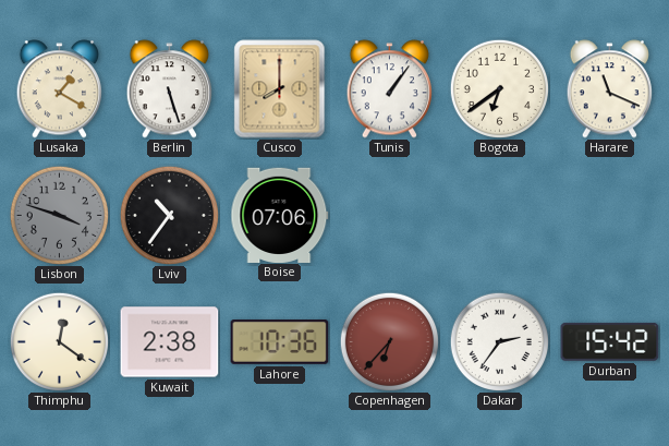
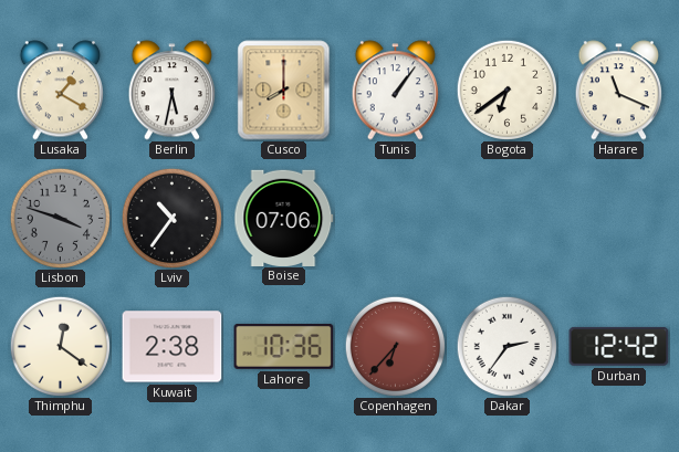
Berlin: 5:27 -> 5:32 (171, 91)
Durban: 15:42 -> 12:42 (619, 346)
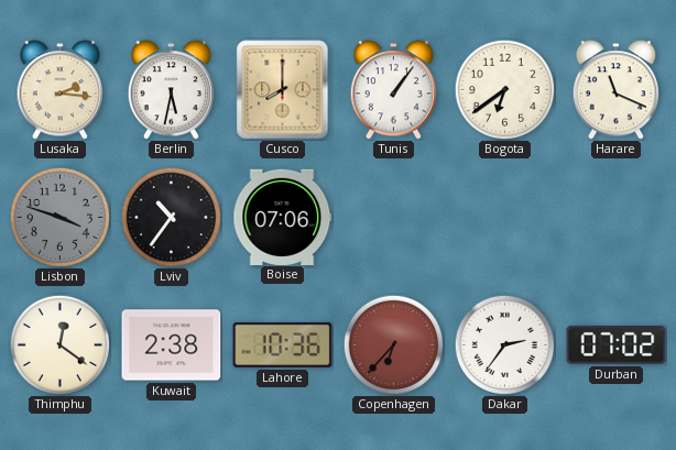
Lusaka: 1:20 -> 2:16 (59, 90)
Durban: 12:42 -> 07:02 (617, 344)
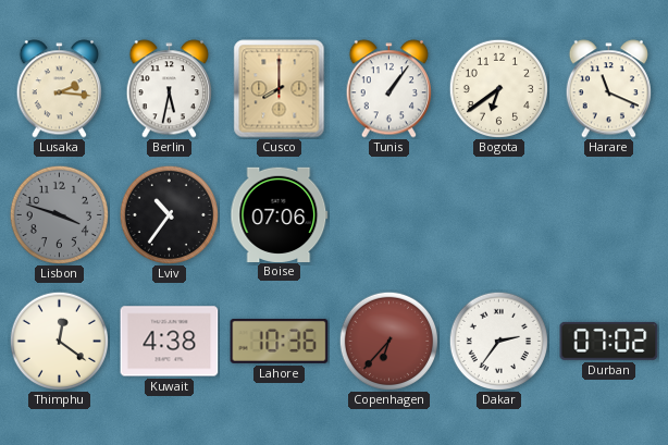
Kuwait: 2:38 -> 4:38 (170, 342)
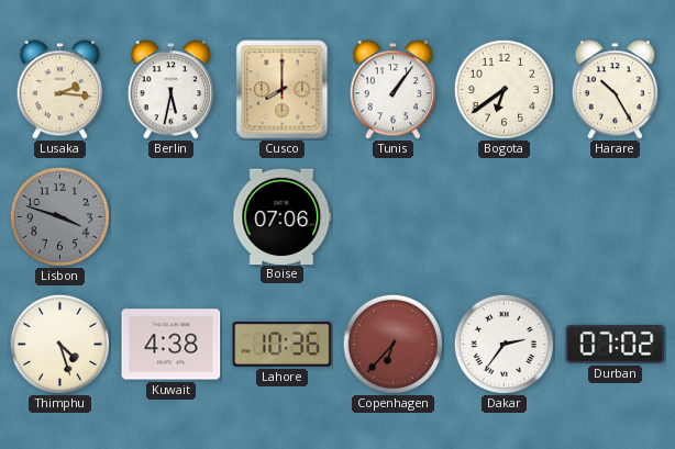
Harare: 11:19 -> 10:25 (615, 90)
Lviv: 10:36 -> none (169, 214)
Thimphu: 12:21 -> 4:27 (59, 344)
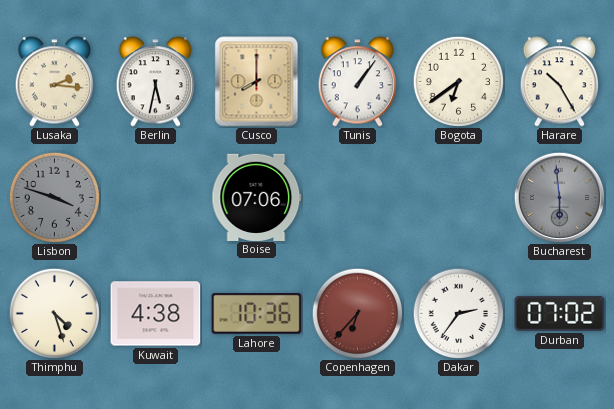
Bucharest: none -> 5:59 (559, 197)
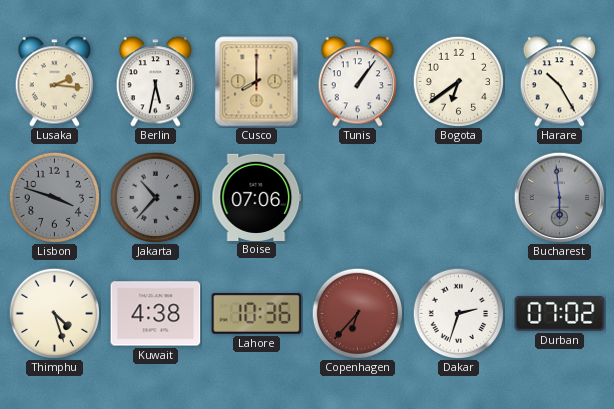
Jakarta: none -> 10:37 (155, 197)
Dakar: 2:36 -> 2:33 (458, 313)
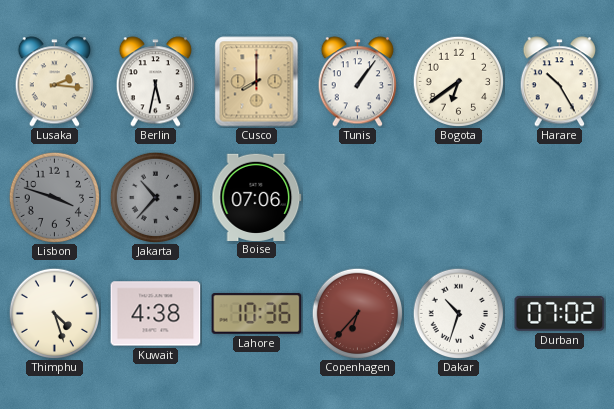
Bucharest: 5:59 -> none (559, 197)
Dakar: 2:33 -> 10:33 (458, 313)
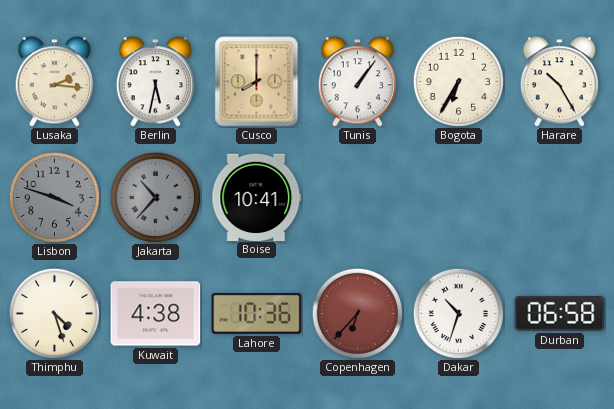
Bogota: 6:39 -> 6:35 (458, 81)
Boise: 07:06 -> 10:41 (257, 197)
Durban: 07:02 -> 06:58 (560, 313)
